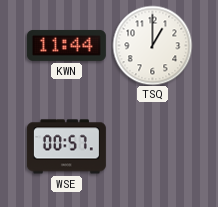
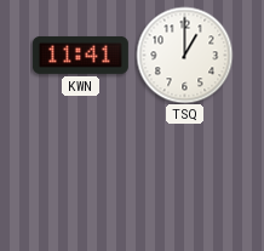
KWN: 11:44 -> 11:41 (80, 55)
WSE: 00:57 -> none (66, 147)
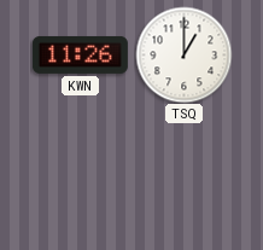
KWN: 11:41 -> 11:26 (80, 54)
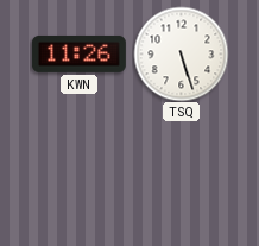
TSQ: 1:00 -> 5:27 (181, 53)
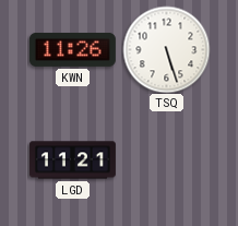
LGD: none -> 11:21 (72, 160)
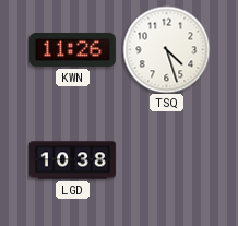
TSQ: 5:27 -> 4:27 (166, 49)
LGD: 11:21 -> 10:38 (72, 160)
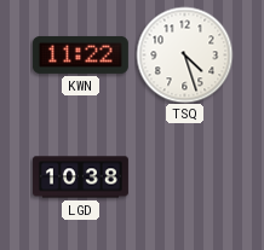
KWN: 11:26 -> 11:22 (80, 54)
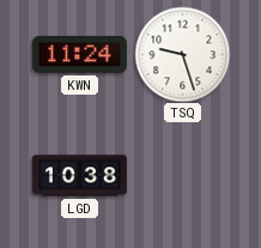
KWN: 11:22 -> 11:24 (79, 54)
TSQ: 4:27 -> 9:27 (182, 54)
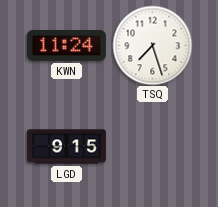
TSQ: 9:27 -> 7:27 (152, 45)
LGD: 10:38 -> 9:15 (66, 147)
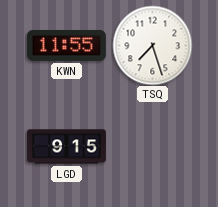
KWN: 11:24 -> 11:55 (66, 45)
